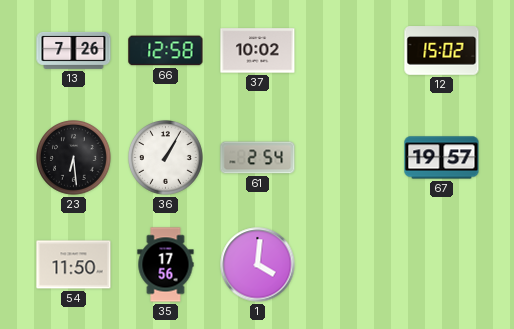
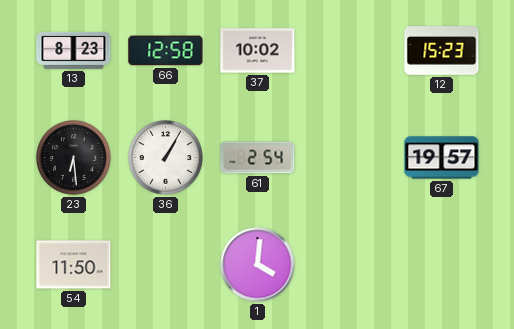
13: 7:26 -> 8:23 (74, 50)
12: 15:02 -> 15:23 (442, 51)
35: 17:56 -> none (166, 265)
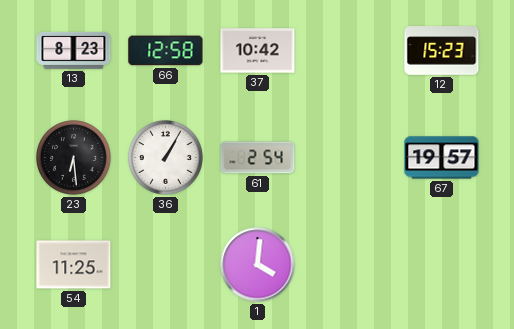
37: 10:02 -> 10:42 (258, 51)
54: 11:50 -> 11:25 (74, 265)
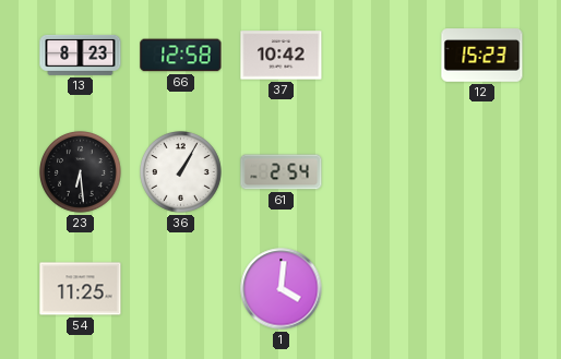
67: 19:57 -> none (442, 158)
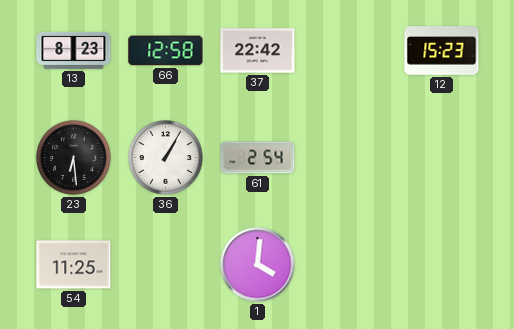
37: 10:42 -> 22:42 (258, 51)
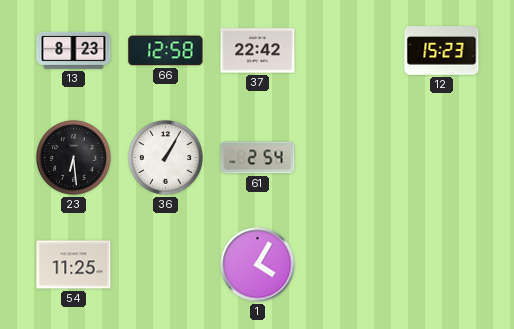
1: 4:01 -> 4:05 (258, 265)
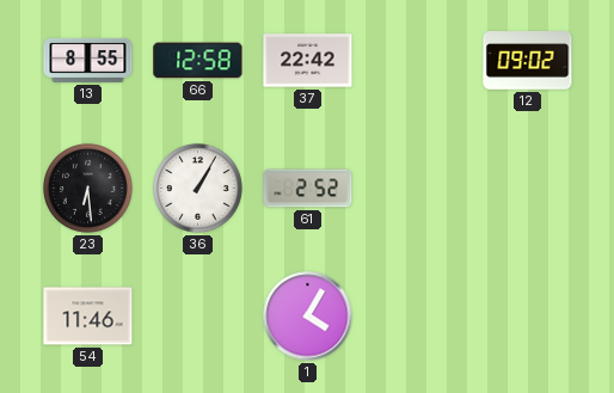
13: 8:23 -> 8:55 (88, 60)
12: 15:23 -> 09:02 (528, 61)
61: 2:54 -> 2:52 (308, 189)
54: 11:25 -> 11:46 (88, 317)
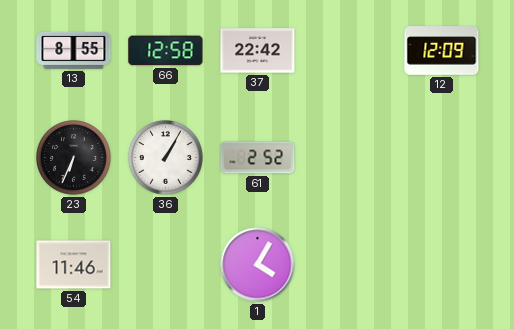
12: 09:02 -> 12:09 (442, 51)
23: 6:29 -> 6:34 (74, 158)
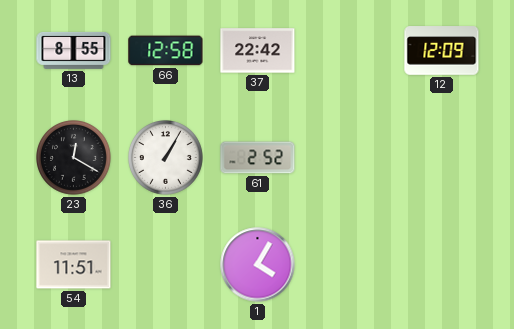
23: 6:34 -> 12:20 (74, 158)
54: 11:46 -> 11:51 (74, 265)
